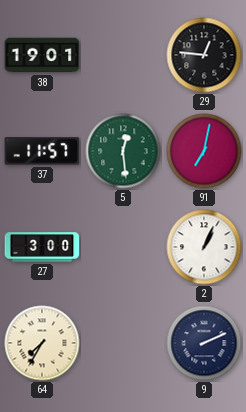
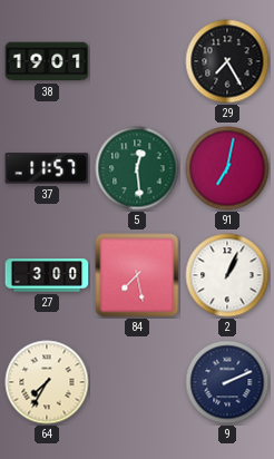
29: 12:46 -> 7:25 (227, 61)
84: none -> 7:28 (137, 275)
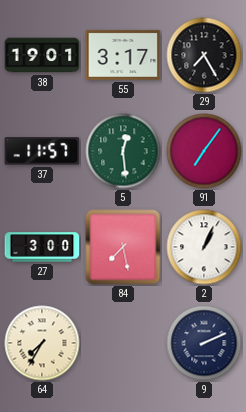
55: none -> 3:17 (123, 55)
91: 7:02 -> 7:06 (204, 151)
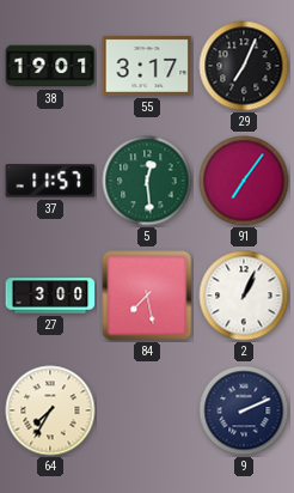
29: 7:25 -> 7:04 (244, 66)
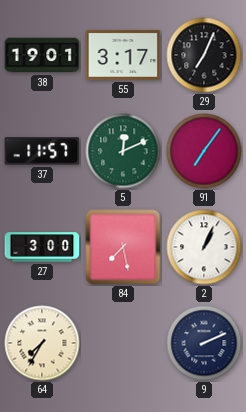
5: 12:29 -> 12:11 (123, 151)
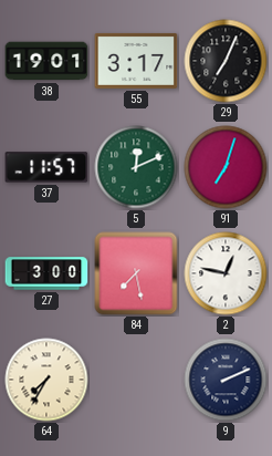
91: 7:06 -> 7:03 (226, 167)
2: 1:04 -> 12:47 (226, 273)
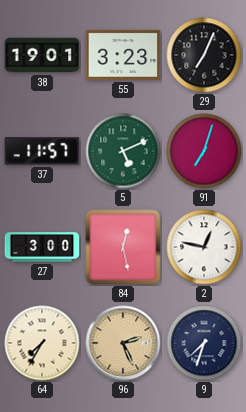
55: 3:17 -> 3:23 (123, 55)
5: 12:11 -> 5:11 (123, 151)
84: 7:28 -> 12:28 (123, 247)
96: none -> 2:26 (123, 343)
9: 2:11 -> 7:33 (204, 343)
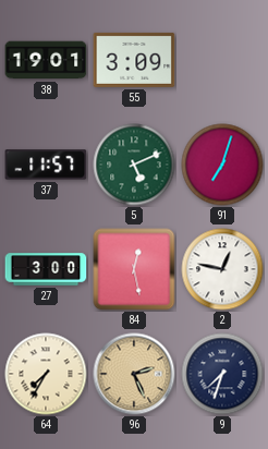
55: 3:23 -> 3:09 (134, 60)
29: 7:04 -> none (204, 55)
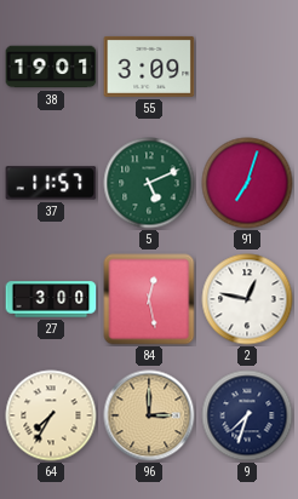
96: 2:26 -> 3:00 (149, 415)
